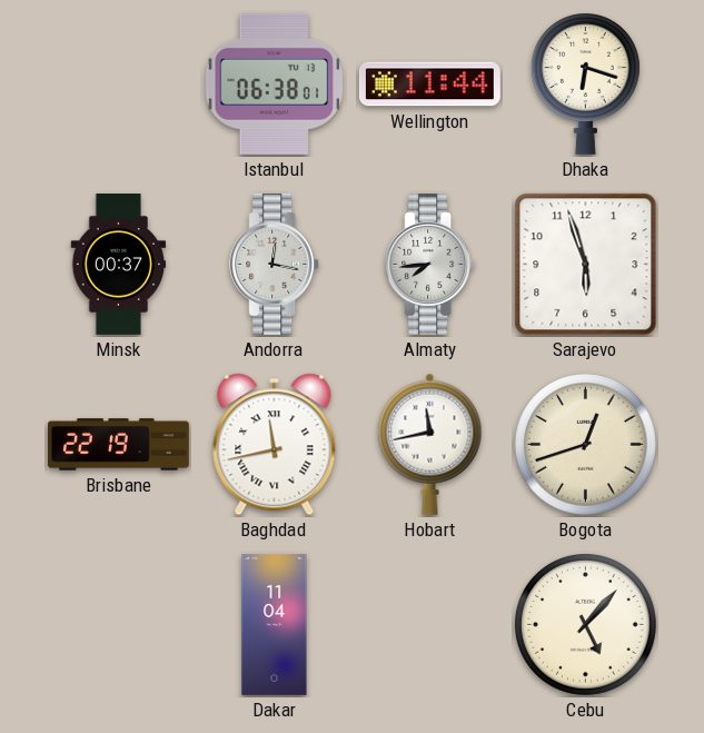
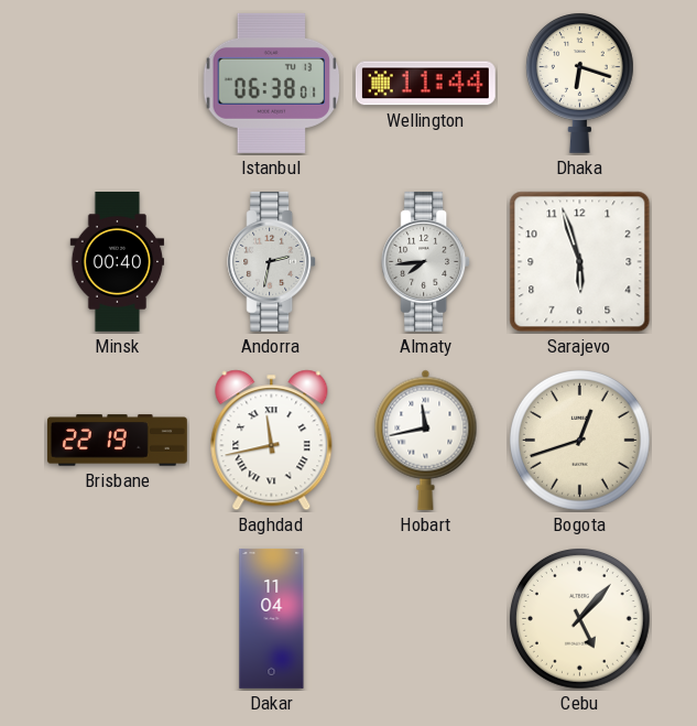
Minsk: 00:37 -> 00:40 (118, 262)
Andorra: 12:17 -> 2:32 (272, 261)
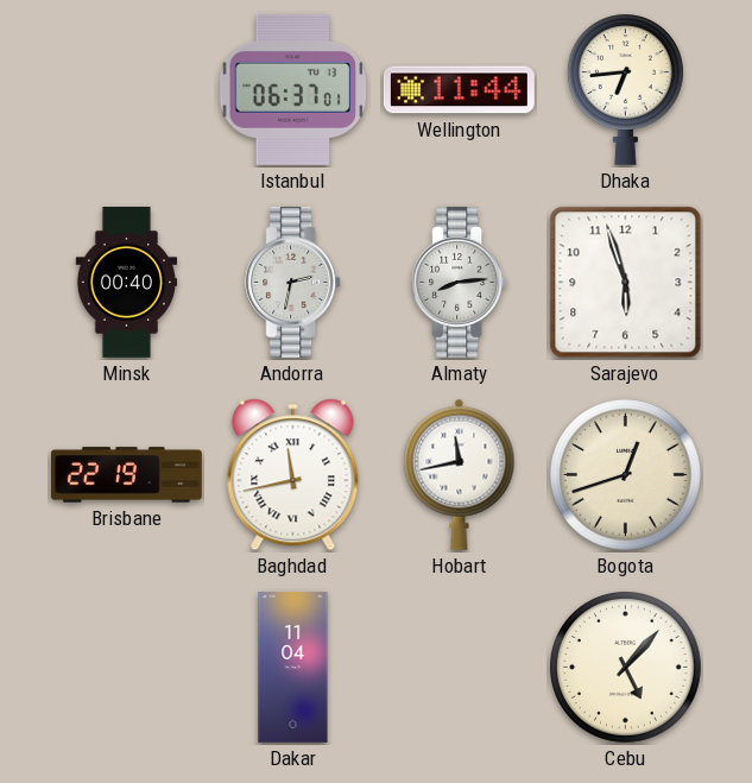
Istanbul: 06:38 -> 06:37 (293, 89)
Dhaka: 6:18 -> 6:44 (625, 89)
Almaty: 7:44 -> 8:14 (460, 282)
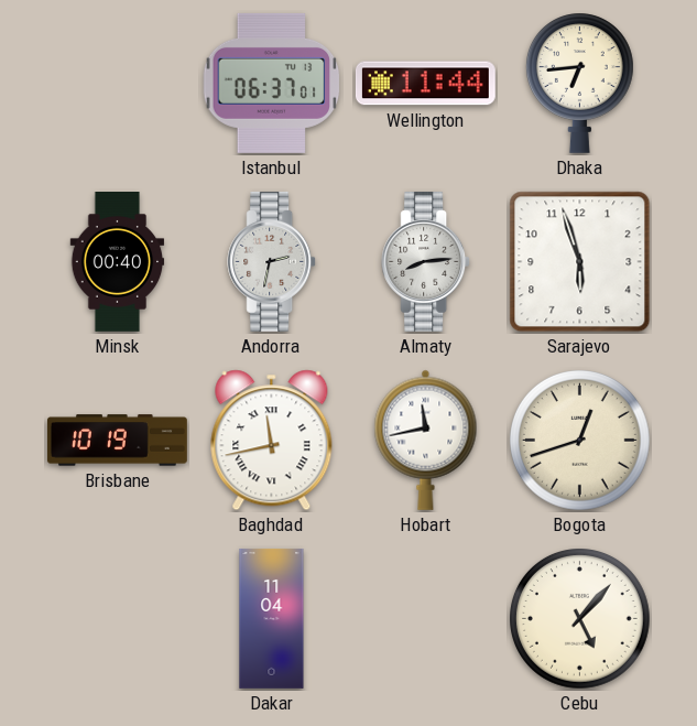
Brisbane: 22:19 -> 10:19 (117, 441)
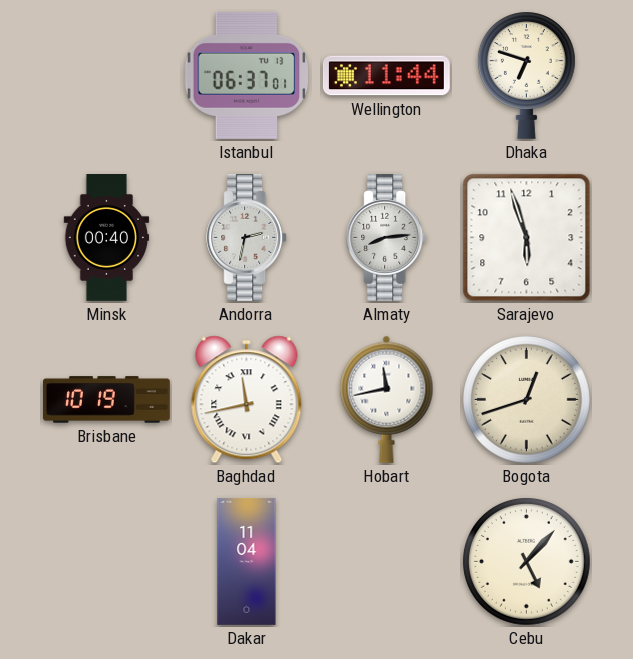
Dhaka: 6:44 -> 6:48 (526, 75)
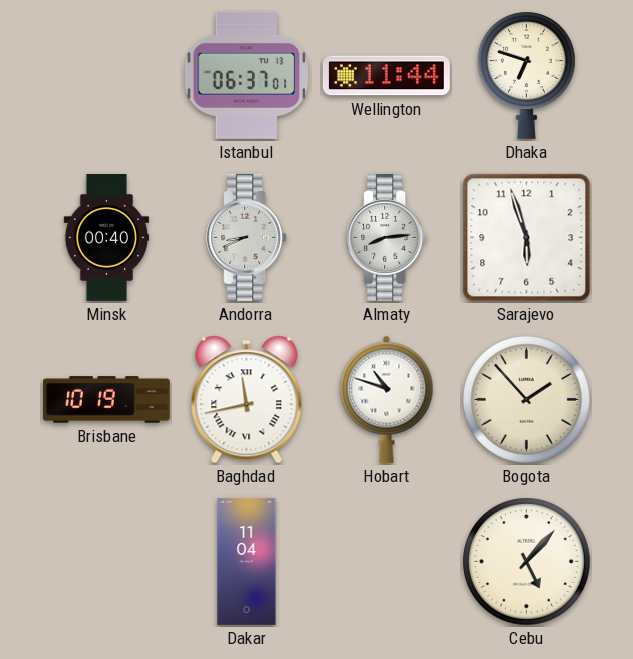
Andorra: 2:32 -> 8:41 (247, 237)
Hobart: 11:43 -> 10:48 (387, 399)
Bogota: 12:42 -> 1:53 (527, 400)
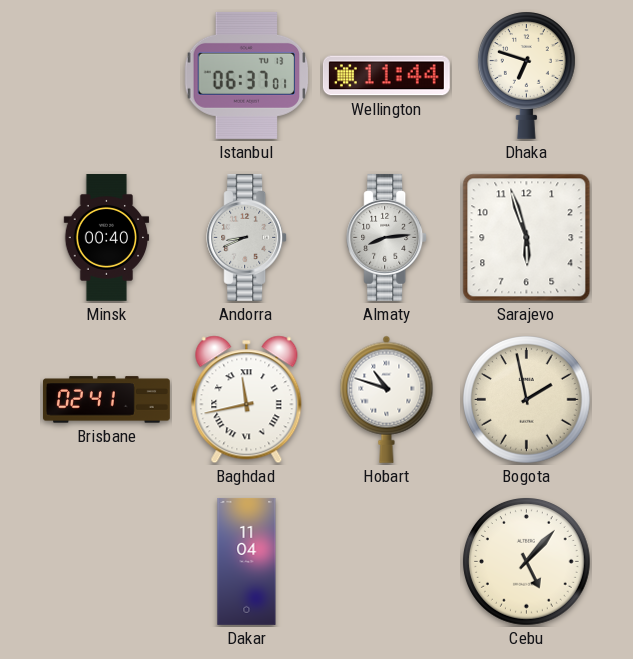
Brisbane: 10:19 -> 02:41 (106, 400)
Bogota: 1:53 -> 1:58 (527, 400)
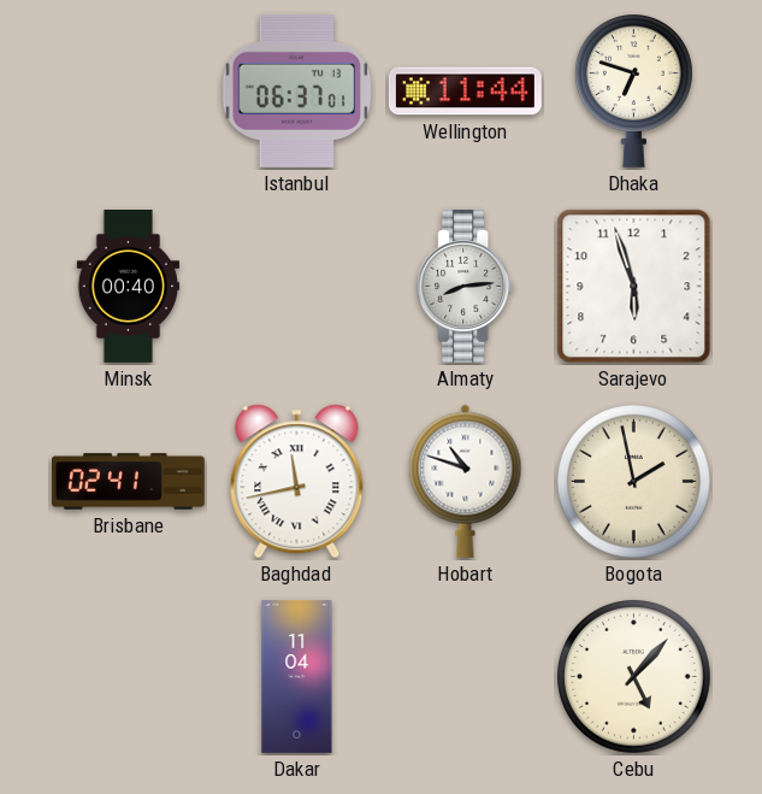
Andorra: 8:41 -> none (247, 237)
